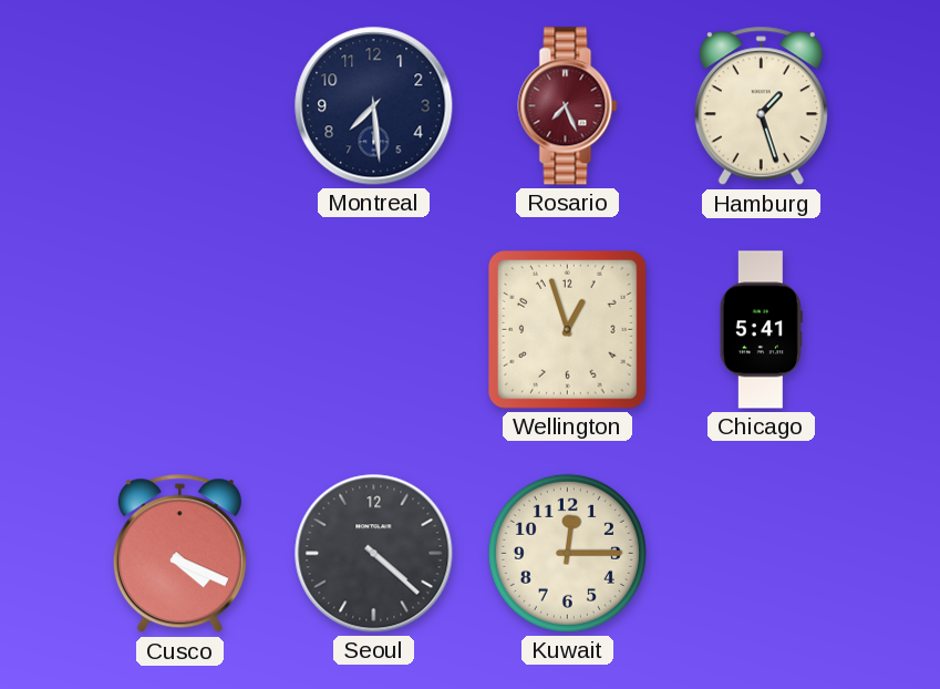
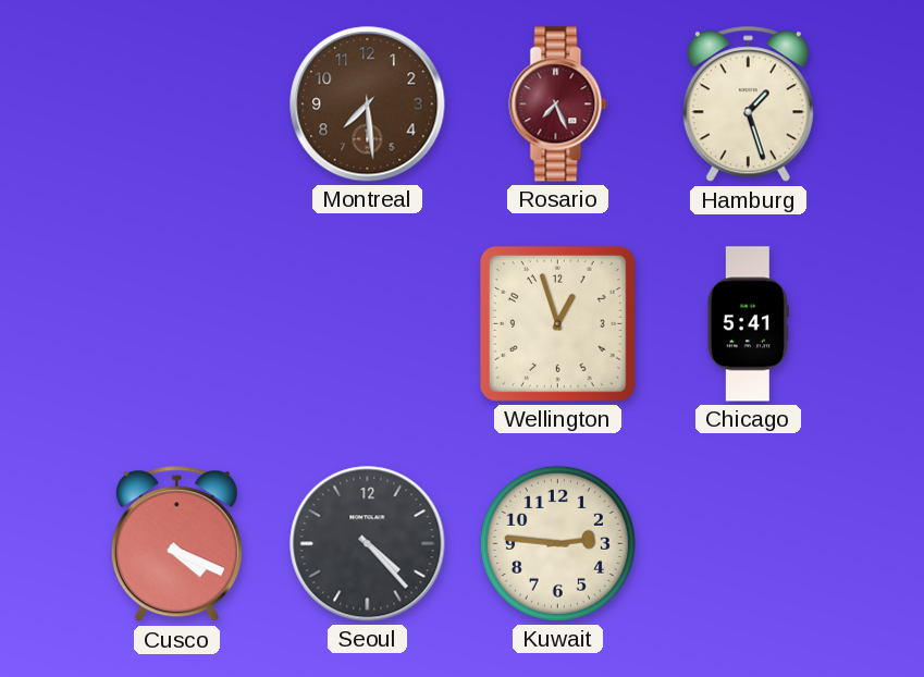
Montreal dial: navy -> brown (368, 104)
Seoul: 4:22 -> 4:23 (368, 544)
Kuwait: 12:15 -> 2:46 (557, 543)
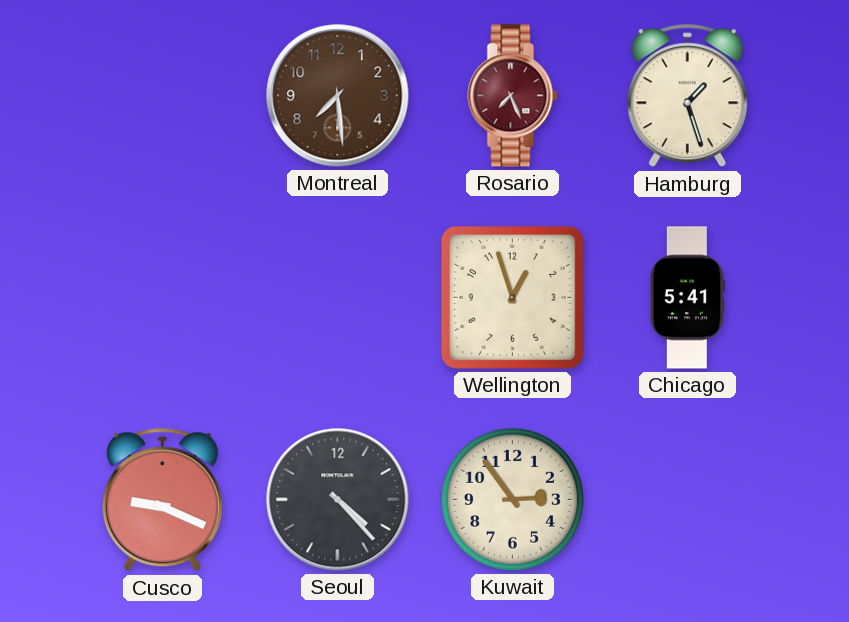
Cusco: 4:19 -> 9:19 (162, 500)
Kuwait: 2:46 -> 2:54 (512, 499)
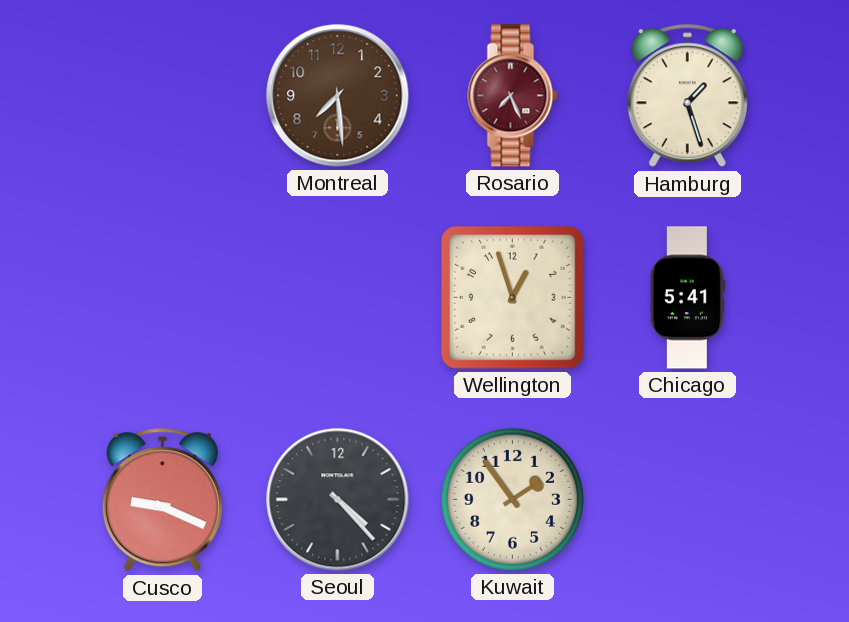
Kuwait: 2:54 -> 1:54 (512, 499)
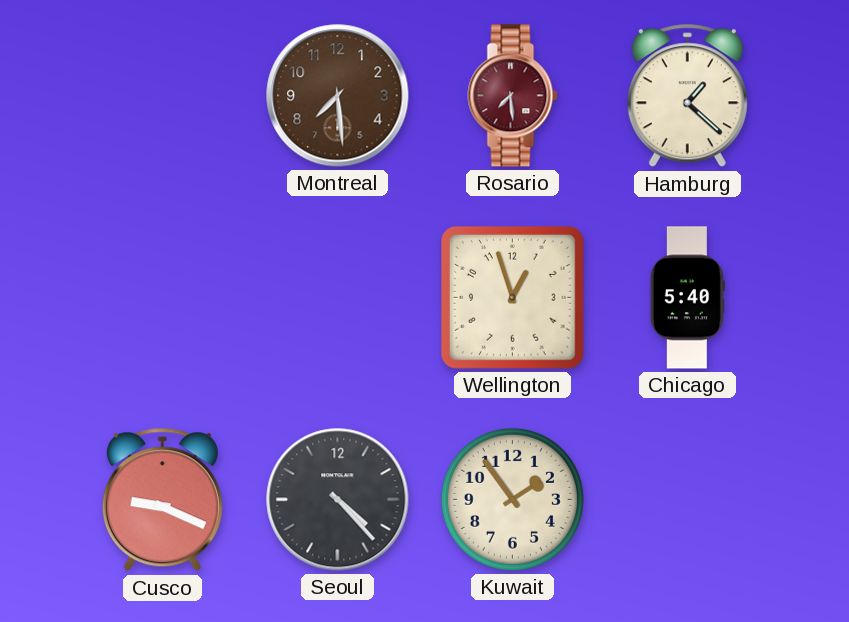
Rosario: 7:26 -> 7:29 (513, 96)
Hamburg: 1:27 -> 1:22 (687, 96)
Chicago: 5:41 -> 5:40 (687, 298)
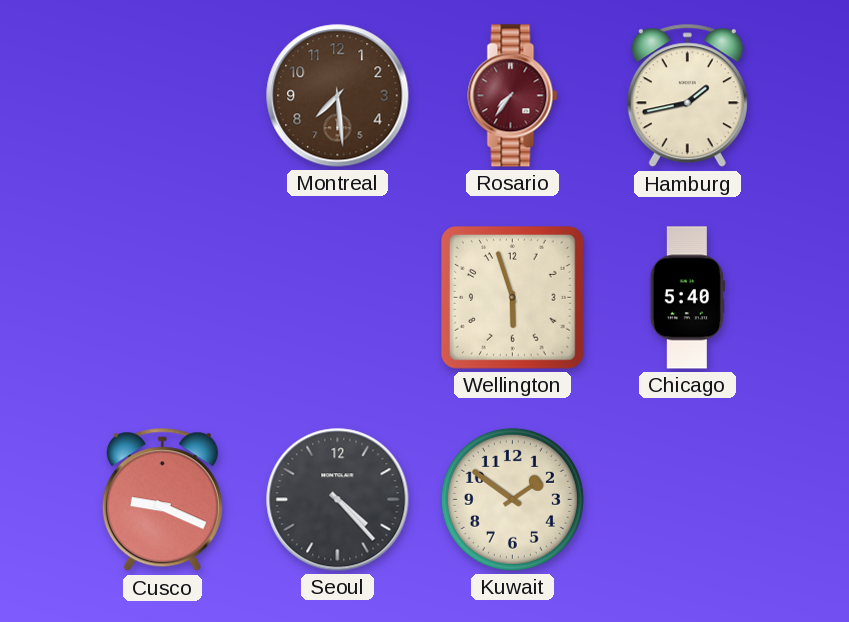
Rosario: 7:29 -> 7:36 (513, 96)
Hamburg: 1:22 -> 1:43 (687, 96)
Wellington: 12:57 -> 5:57 (513, 298)
Kuwait: 1:54 -> 1:51 (512, 499)
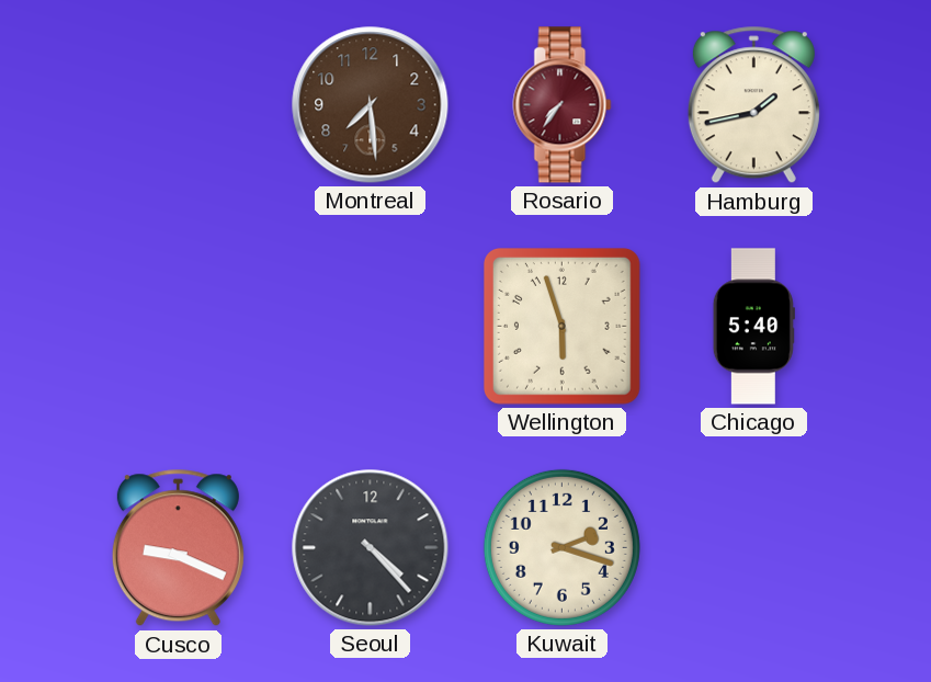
Kuwait: 1:51 -> 2:18 (561, 547)
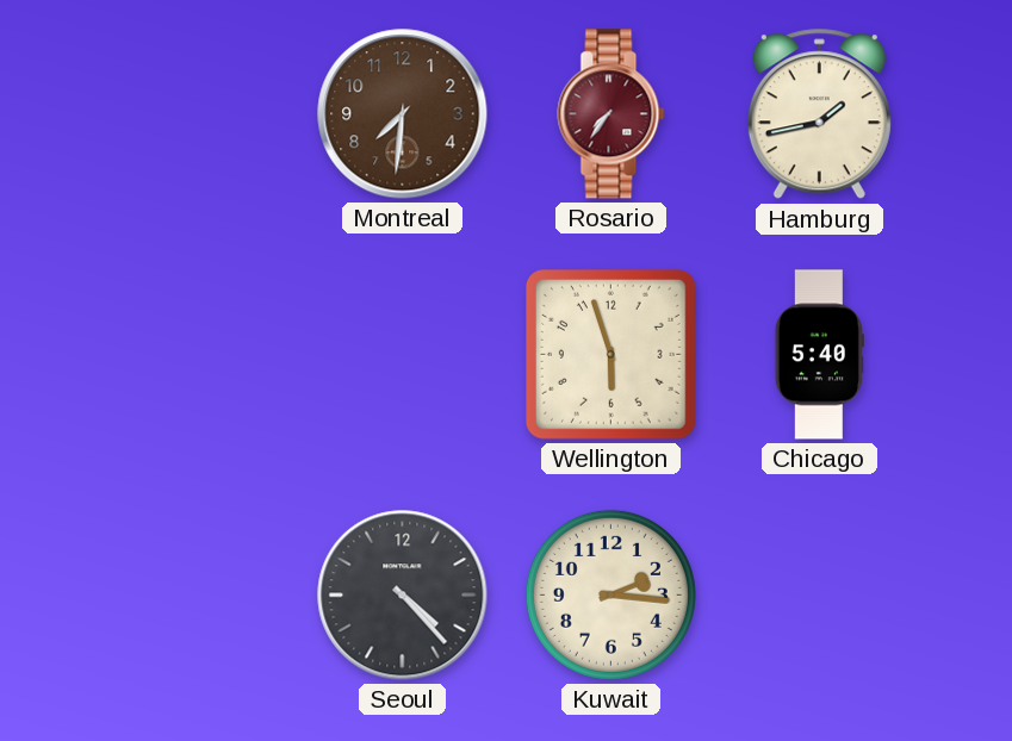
Montreal: 7:29 -> 7:31 (403, 114)
Cusco: 9:19 -> none (178, 548)
Kuwait: 2:18 -> 2:16 (610, 594)
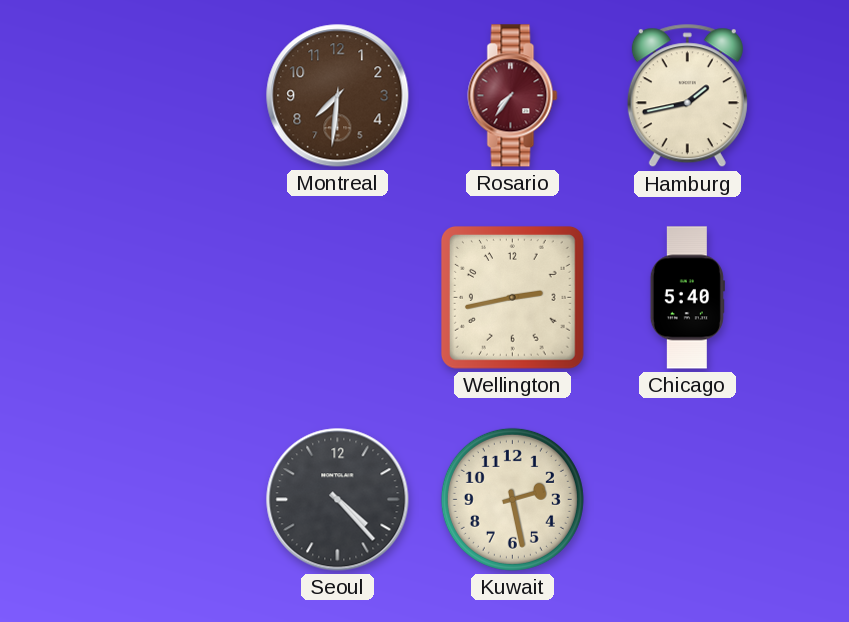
Wellington: 5:57 -> 2:43 (513, 298)
Kuwait: 2:16 -> 2:28 (512, 499)
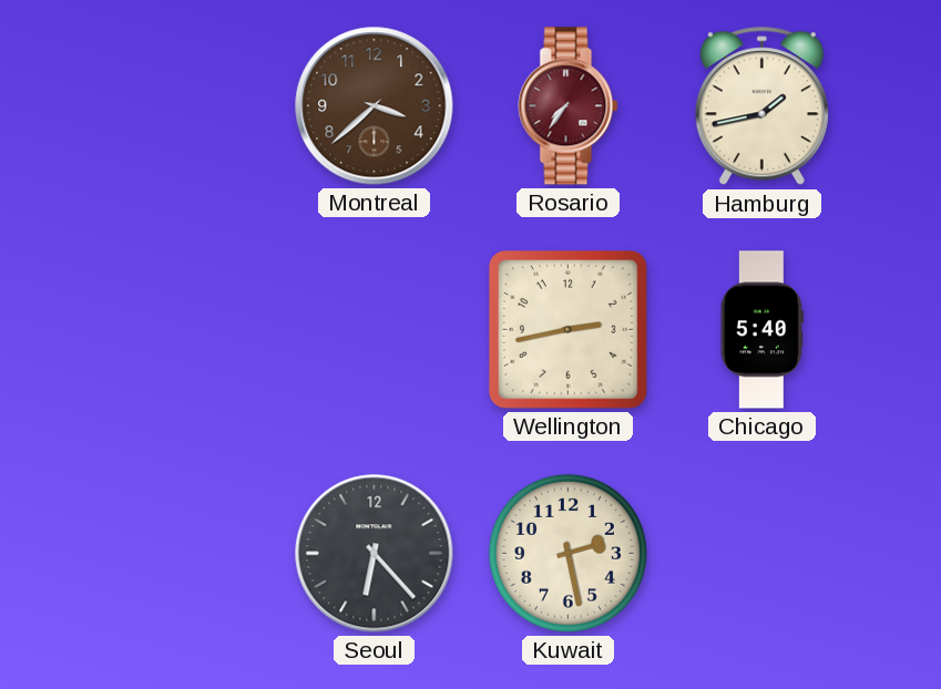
Montreal: 7:31 -> 3:38 (375, 106)
Seoul: 4:23 -> 6:23 (375, 554)
